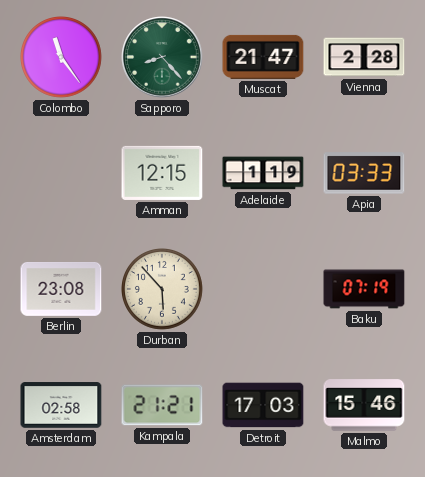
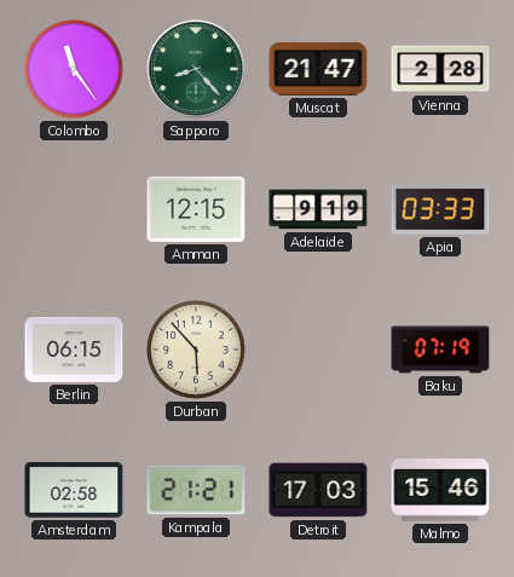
Adelaide: 1:19 -> 9:19 (318, 209)
Berlin: 23:08 -> 06:15 (74, 351)
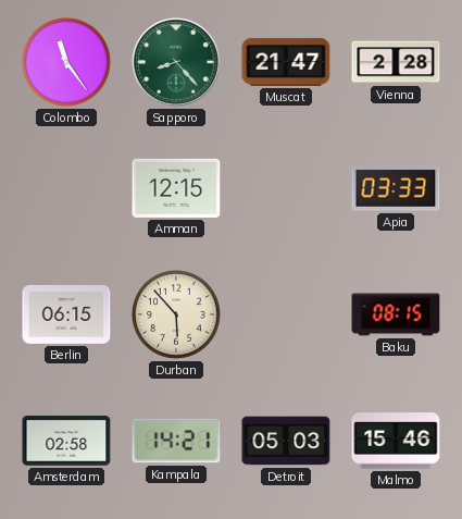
Adelaide: 9:19 -> none (318, 209)
Baku: 07:19 -> 08:15 (396, 314)
Kampala: 21:21 -> 14:21 (176, 441)
Detroit: 17:03 -> 05:03 (286, 441)
